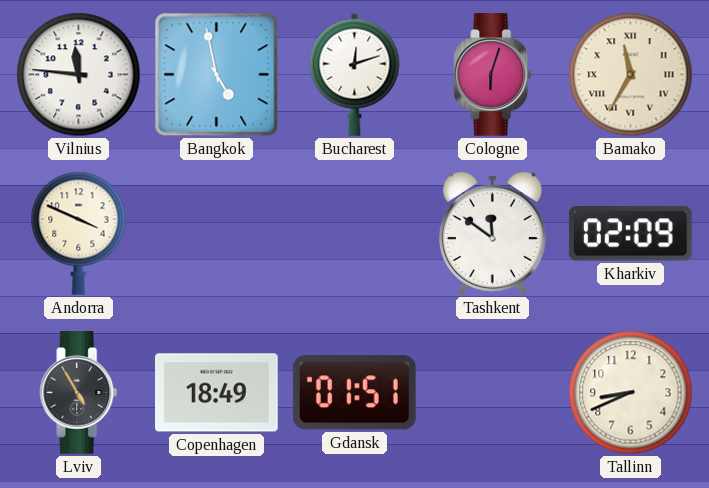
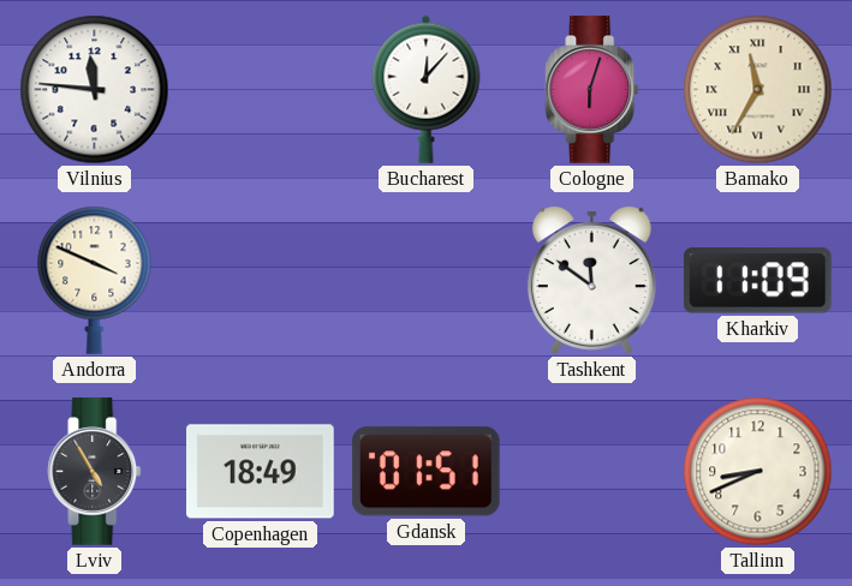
Bangkok: 4:58 -> none (217, 75)
Bucharest: 12:12 -> 12:07 (427, 89)
Kharkiv: 02:09 -> 11:09 (757, 281)
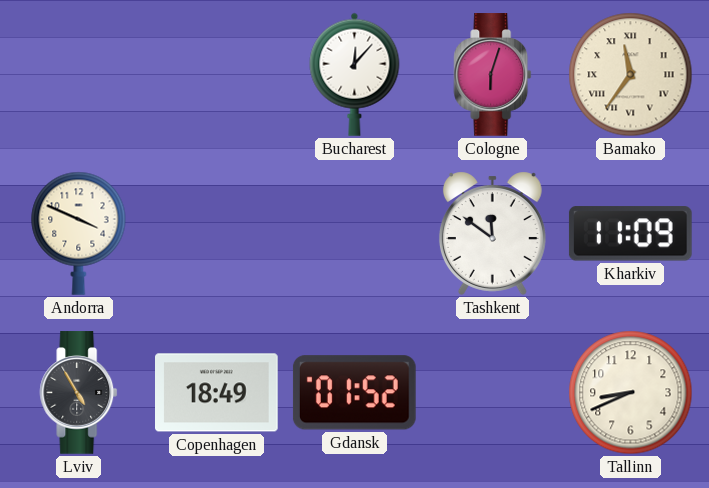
Vilnius: 11:46 -> none (95, 90)
Bamako: 11:35 -> 11:36 (631, 75)
Gdansk: 01:51 -> 01:52 (354, 393)
